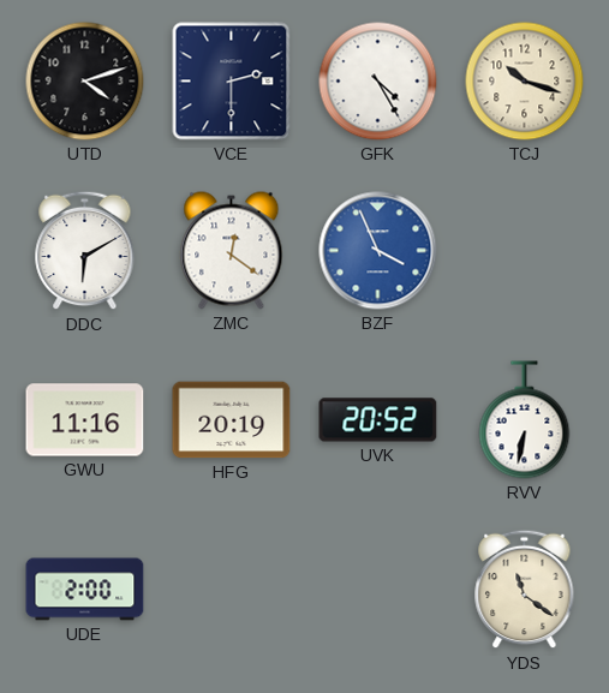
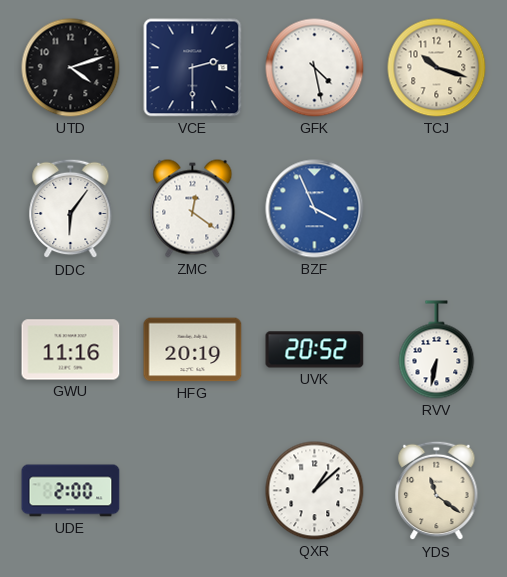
GFK: 4:25 -> 4:28 (315, 68)
DDC: 6:10 -> 6:06 (71, 209)
QXR: none -> 1:08 (315, 491)
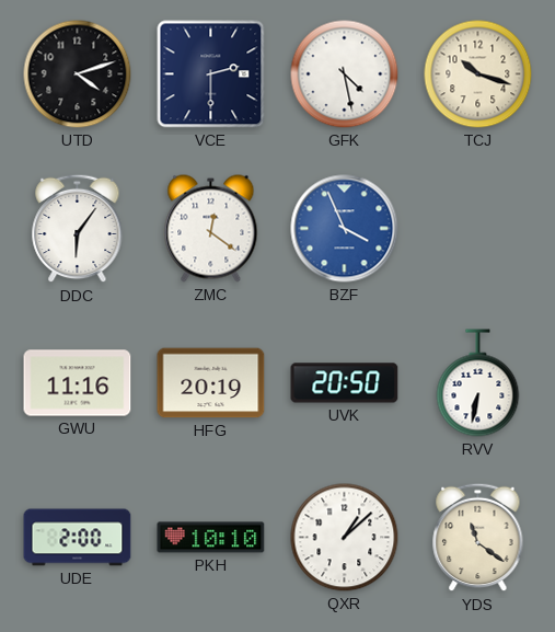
UVK: 20:52 -> 20:50 (345, 383)
PKH: none -> 10:10 (211, 538)
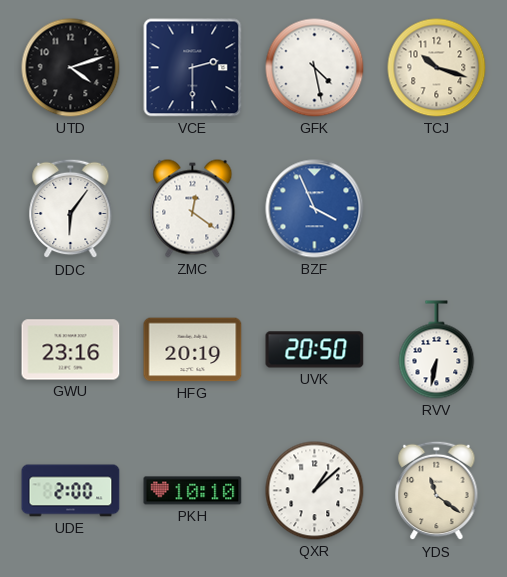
GWU: 11:16 -> 23:16 (71, 350)
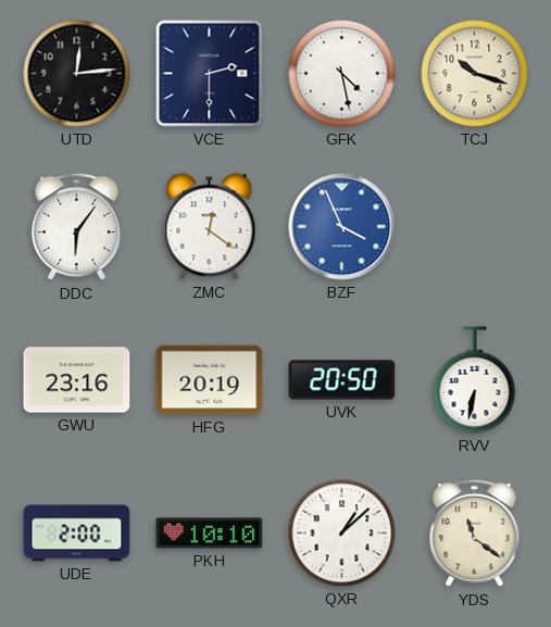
UTD: 4:12 -> 12:14 (77, 74)
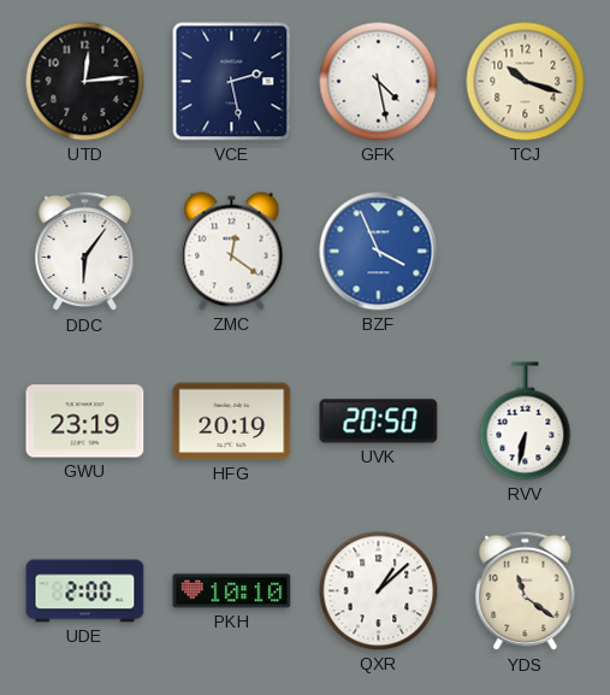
VCE: 2:30 -> 2:28 (232, 82)
GWU: 23:16 -> 23:19 (85, 422)
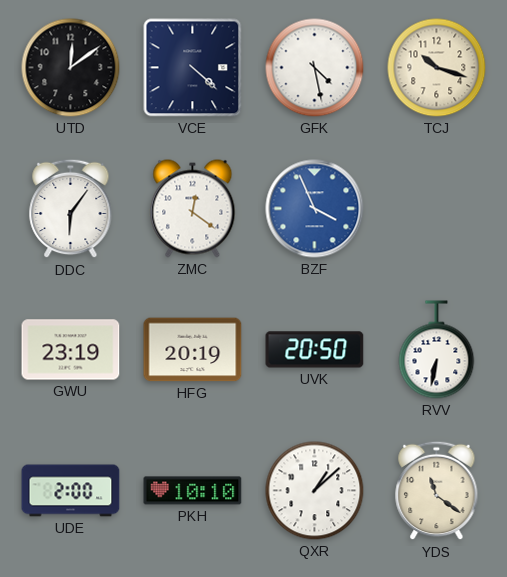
UTD: 12:14 -> 12:09 (71, 68)
VCE: 2:28 -> 4:22 (193, 68)
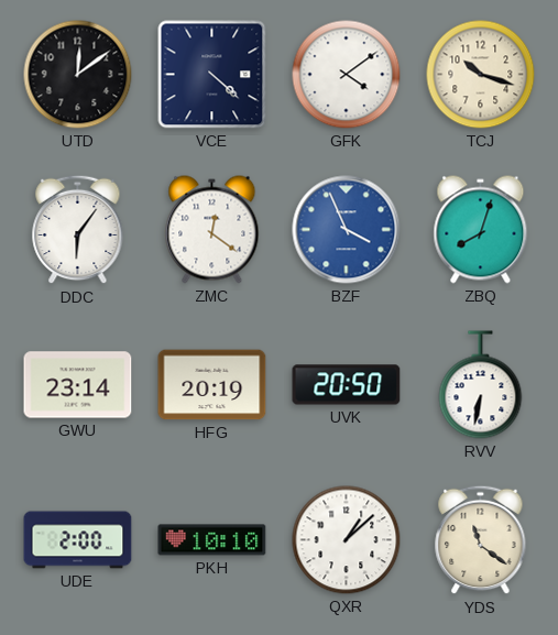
GFK: 4:28 -> 4:09 (347, 75)
ZBQ: none -> 8:03 (481, 230)
GWU: 23:19 -> 23:14 (78, 385)
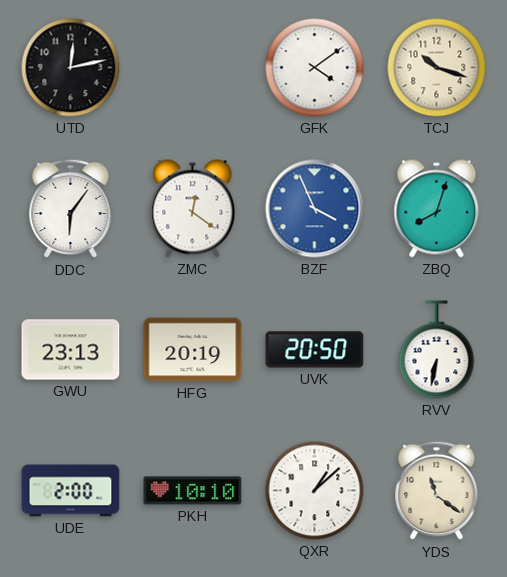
UTD: 12:09 -> 12:13 (71, 68)
VCE: 4:22 -> none (212, 75)
GWU: 23:14 -> 23:13 (71, 350)
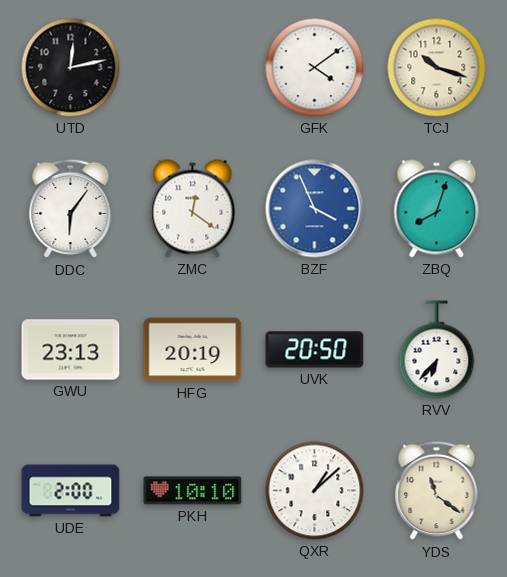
RVV: 6:32 -> 6:37 (437, 350)
